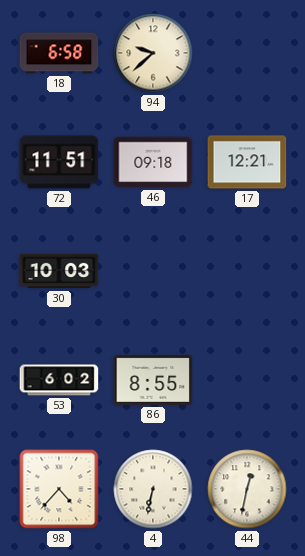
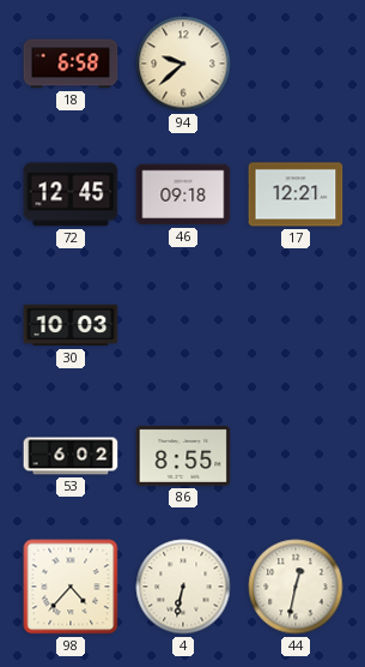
72: 11:51 -> 12:45 (71, 194)
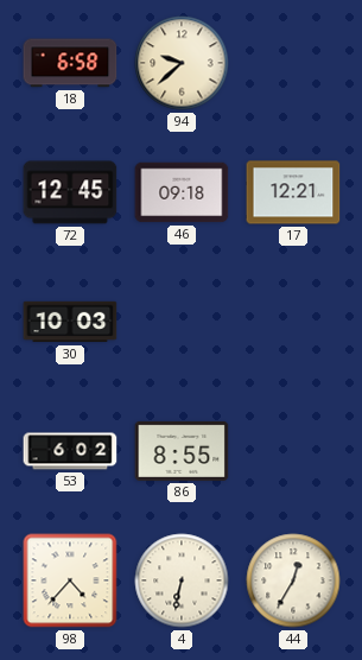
44: 12:32 -> 12:35 (293, 580)
